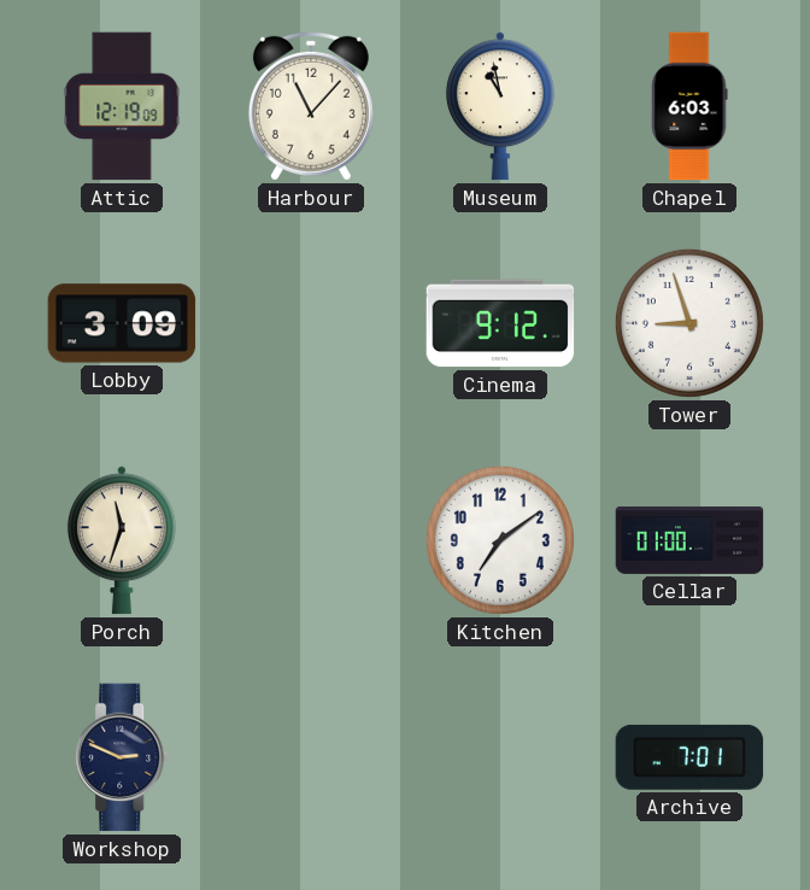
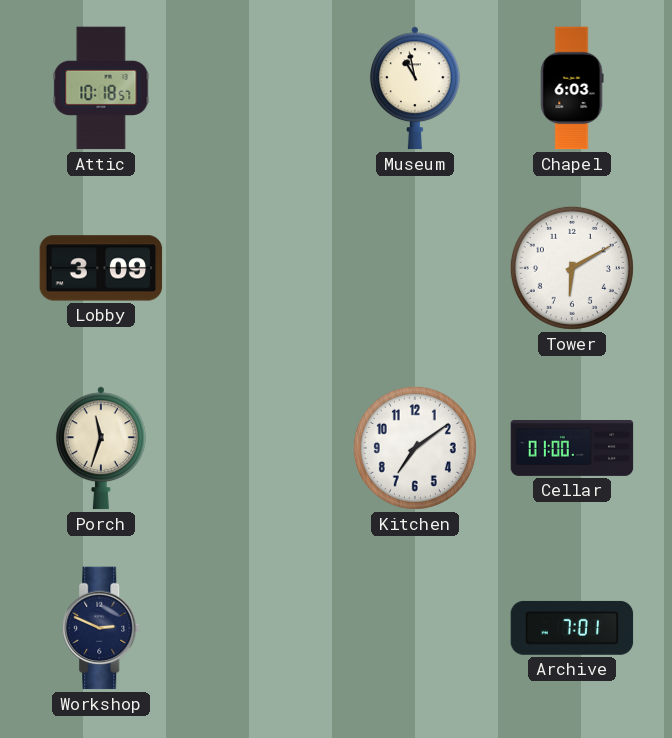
Attic: 12:19 -> 10:18 (101, 88)
Harbour: 11:07 -> none (311, 106)
Cinema: 9:12 -> none (500, 323)
Tower: 8:57 -> 6:10 (572, 268)
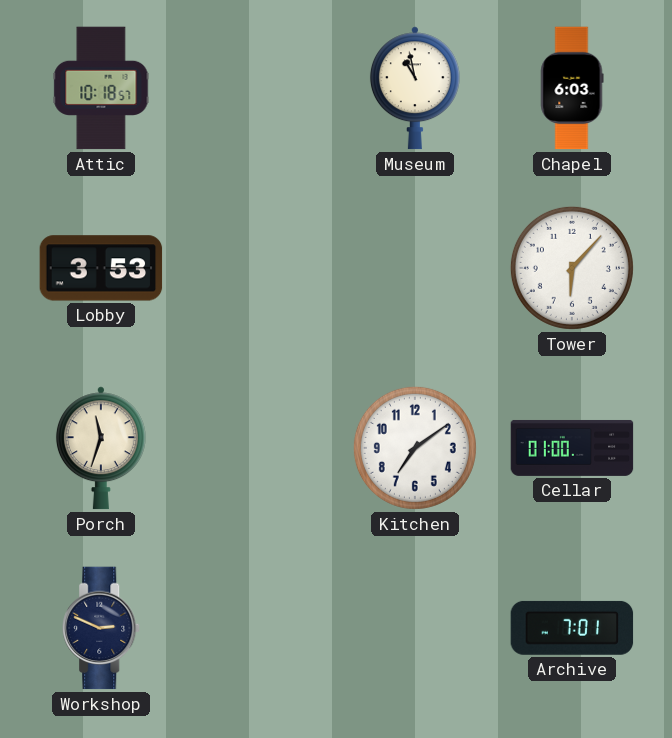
Lobby: 3:09 -> 3:53 (101, 268)
Tower: 6:10 -> 6:07 (572, 268)
